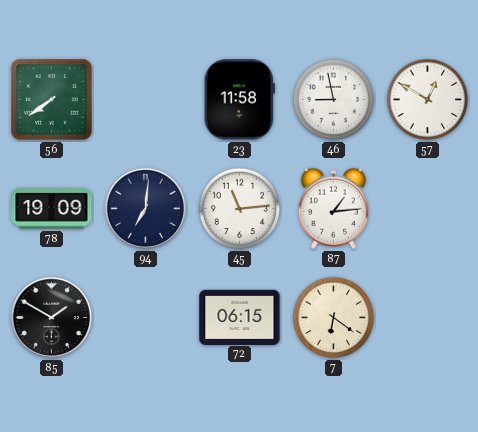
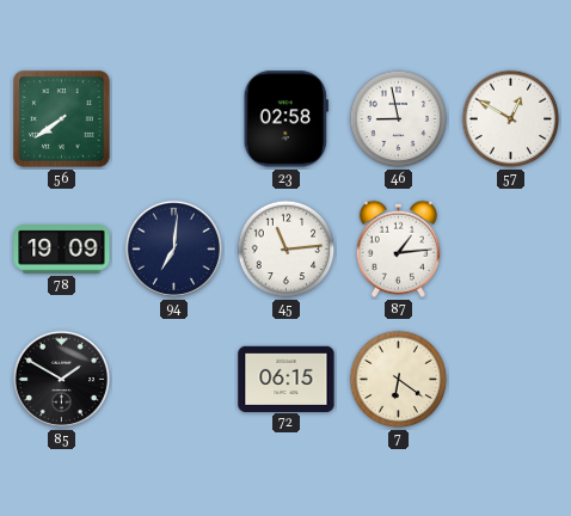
23: 11:58 -> 02:58 (285, 119)
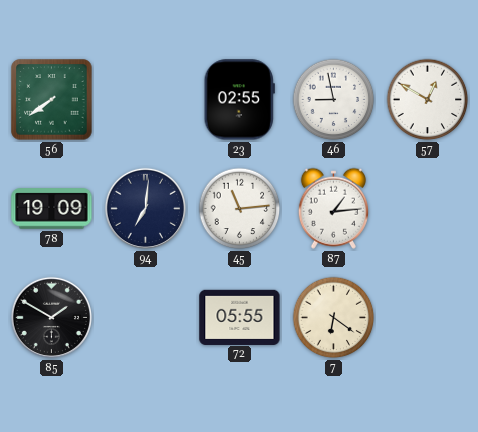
23: 02:58 -> 02:55 (239, 100)
72: 06:15 -> 05:55 (240, 317)
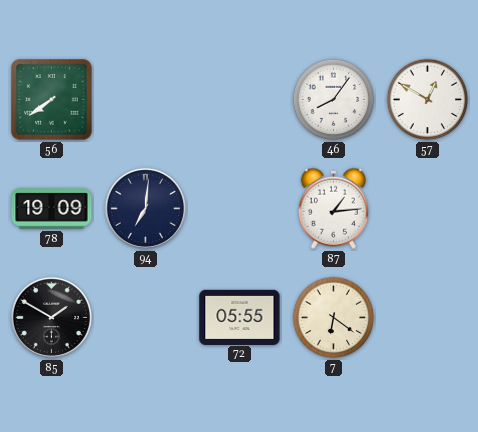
23: 02:55 -> none (239, 100)
46: 8:58 -> 8:06 (334, 100)
45: 11:14 -> none (240, 209)
